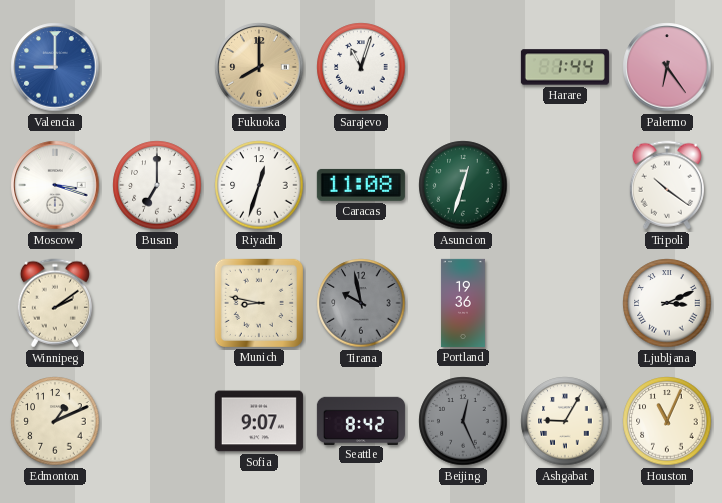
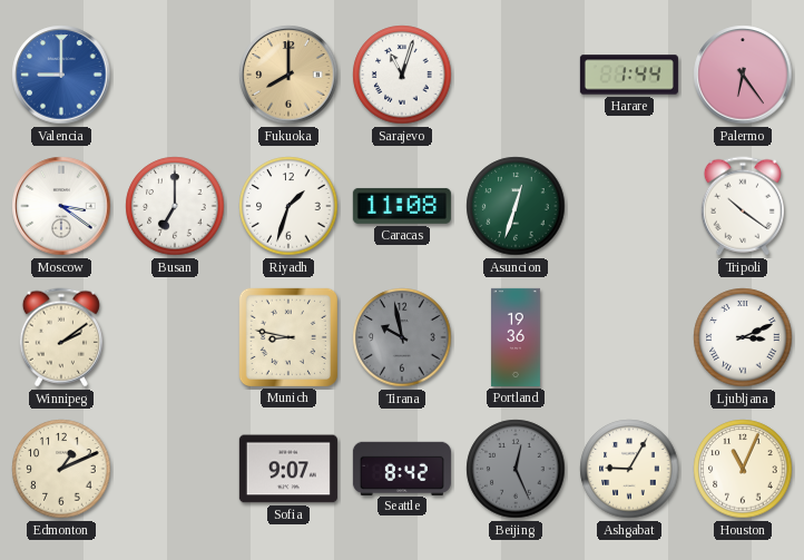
Moscow: 3:18 -> 3:21 (61, 206)
Riyadh: 12:33 -> 1:33 (288, 206)
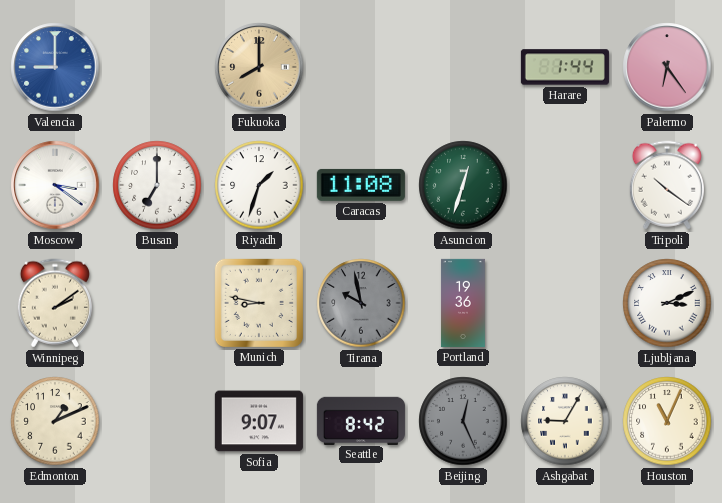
Sarajevo: 11:03 -> none (402, 75)
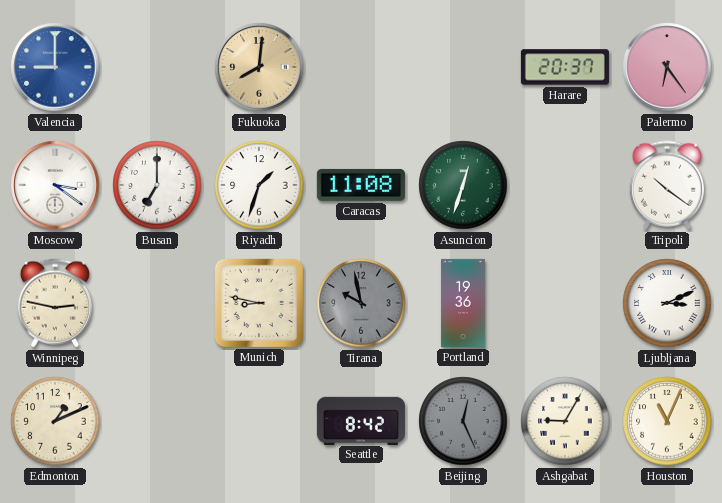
Fukuoka: 8:00 -> 8:01 (259, 67)
Harare: 1:44 -> 20:37 (565, 67)
Winnipeg: 2:09 -> 2:47 (55, 303)
Sofia: 9:07 -> none (259, 421)
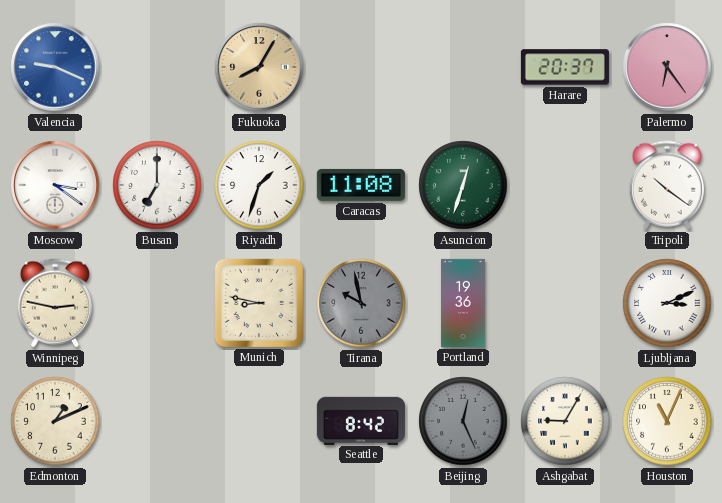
Valencia: 9:00 -> 9:19 (55, 67)
Fukuoka: 8:01 -> 8:05 (259, 67)
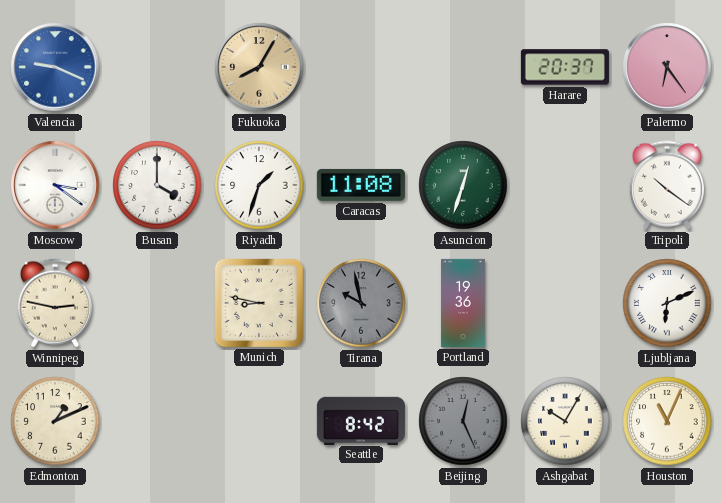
Busan: 7:00 -> 4:00 (157, 185)
Ljubljana: 3:11 -> 6:11 (667, 303)
Ashgabat: 9:05 -> 10:05 (565, 421)
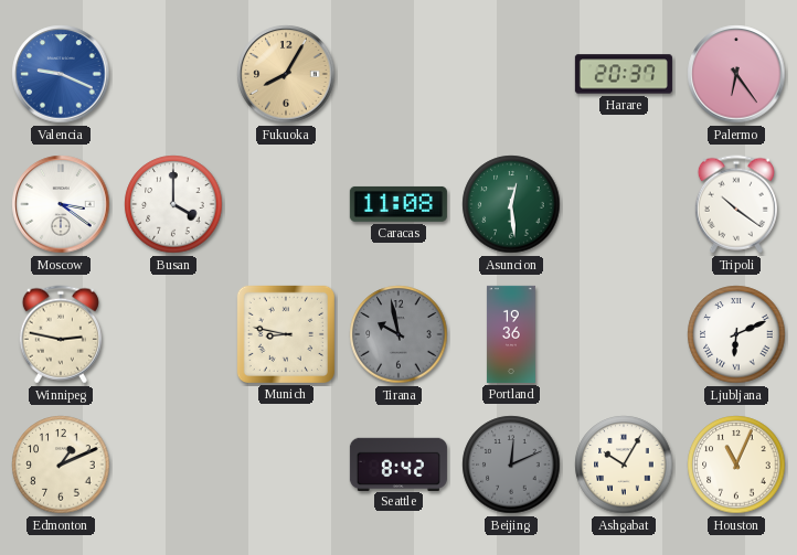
Riyadh: 1:33 -> none (259, 185)
Asuncion: 12:33 -> 12:29 (511, 204)
Beijing: 12:26 -> 12:11 (511, 465)
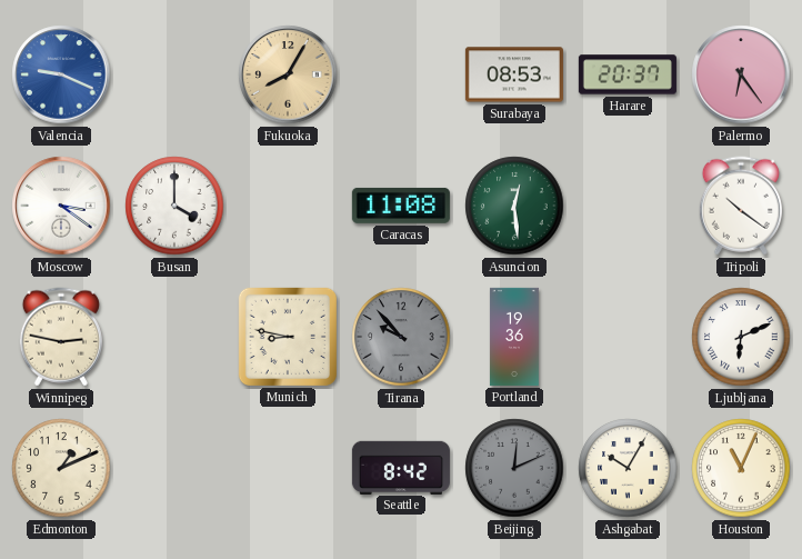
Surabaya: none -> 08:53 (514, 74)
Tirana: 9:58 -> 9:53 (401, 337)
